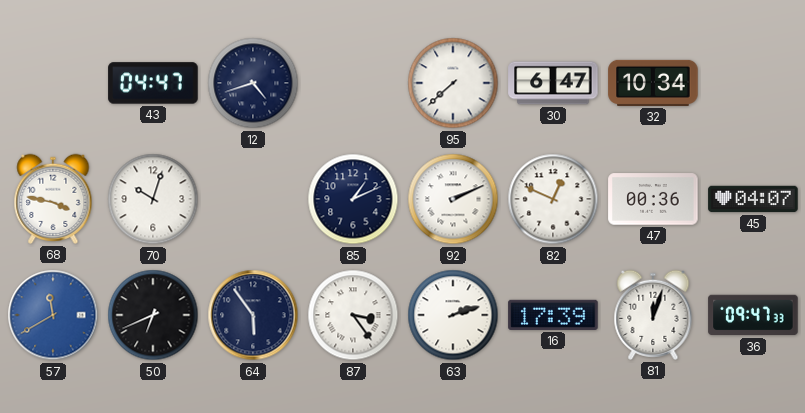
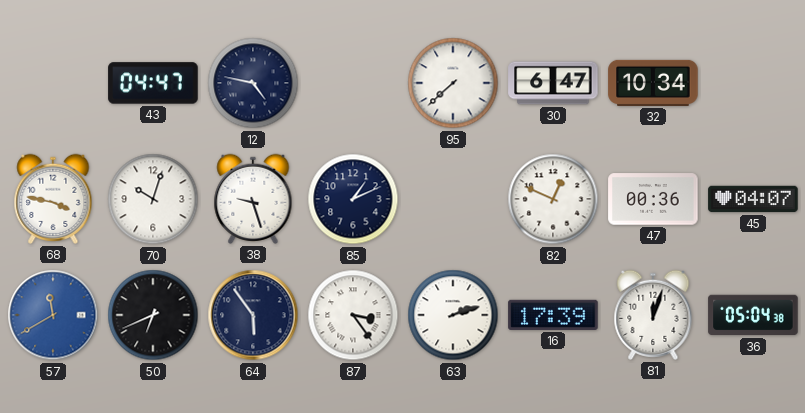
12: 4:42 -> 4:47 (253, 83)
38: none -> 9:27 (253, 199)
92: 2:11 -> none (453, 199)
36: 09:47 -> 05:04 (753, 315)
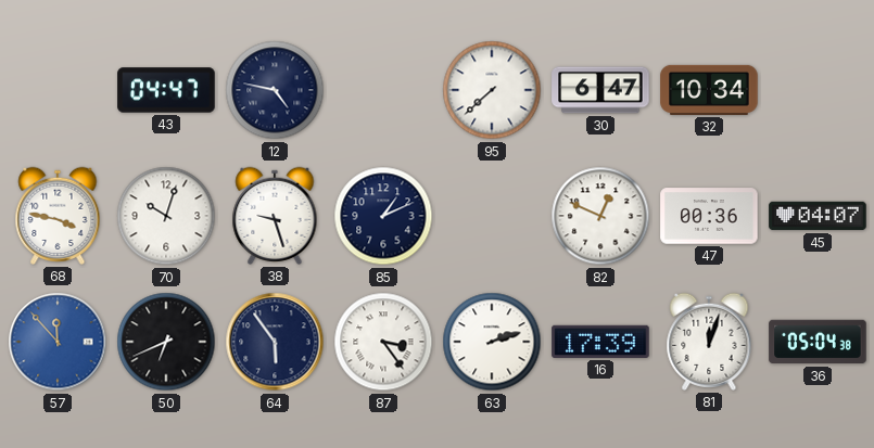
57: 11:40 -> 11:53 (58, 342)
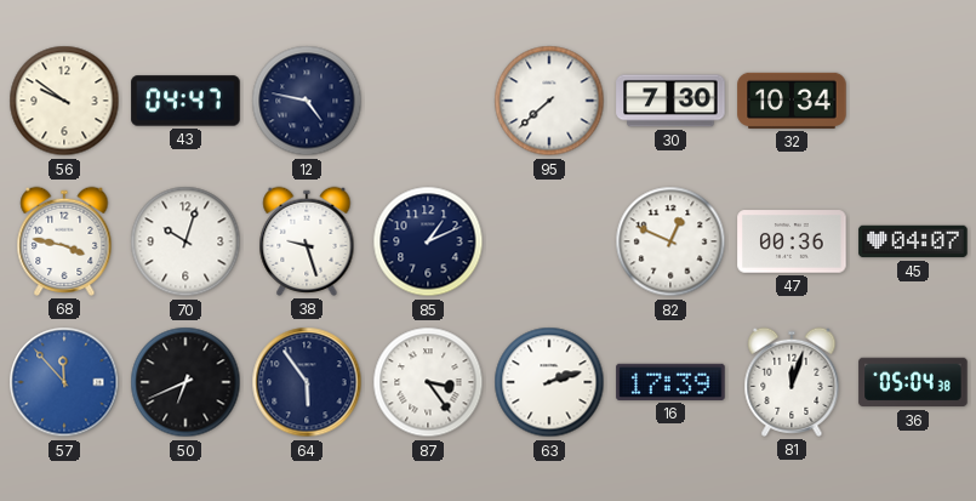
56: none -> 9:51 (64, 101)
30: 6:47 -> 7:30 (670, 101)
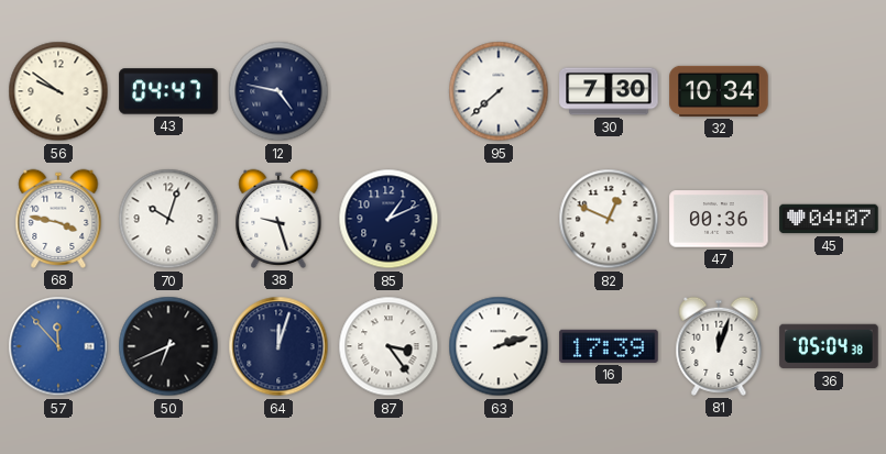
64: 5:54 -> 12:03 (278, 346)
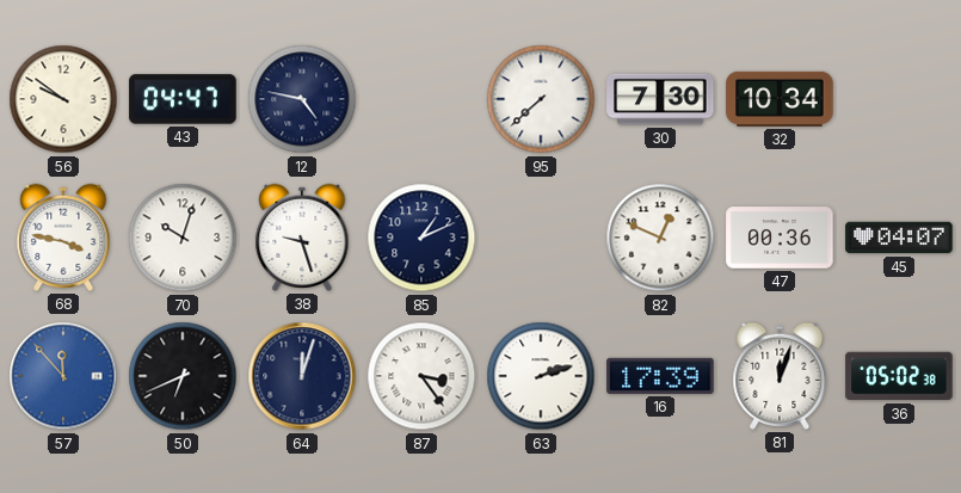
36: 05:04 -> 05:02 (899, 376)
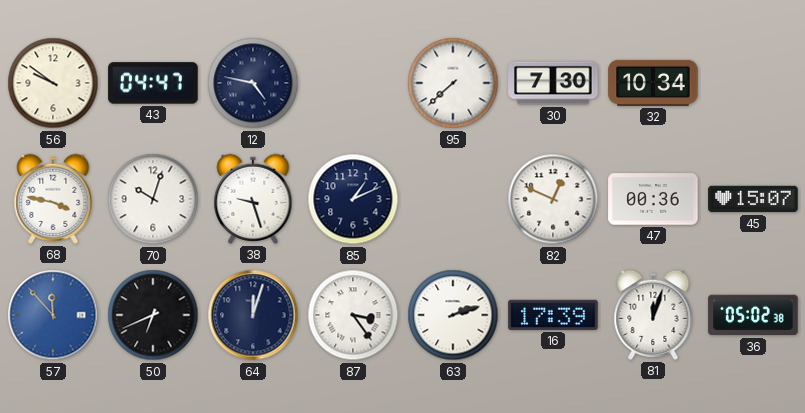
45: 04:07 -> 15:07 (753, 199)
